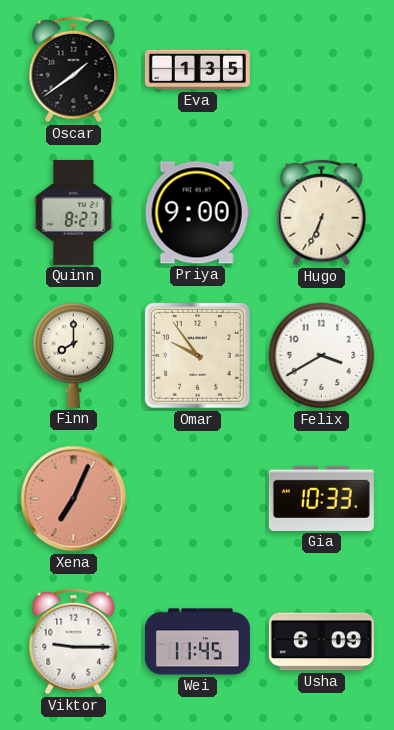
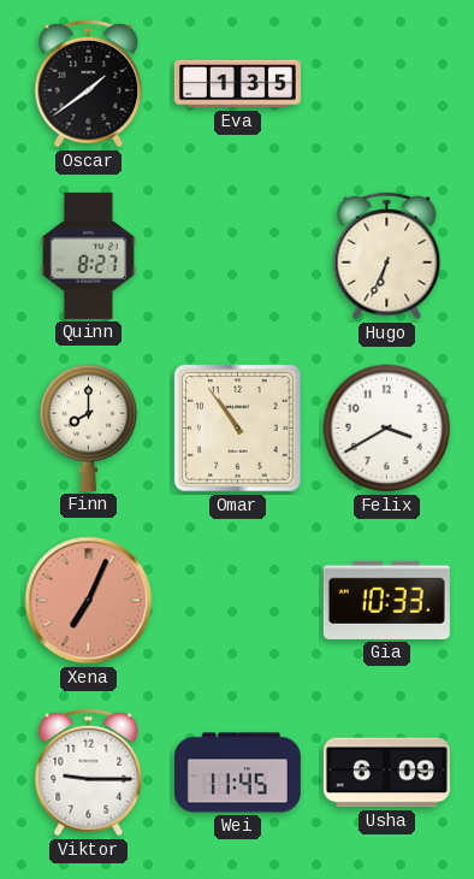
Priya: 9:00 -> none (197, 213)
Omar: 9:54 -> 10:54 (238, 429)
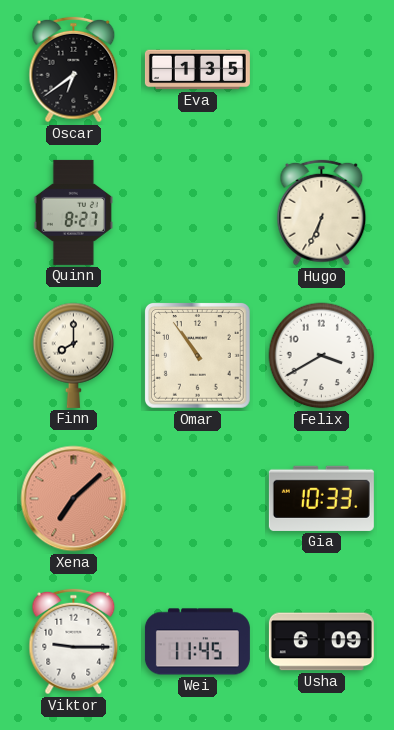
Oscar: 1:39 -> 6:39 (74, 70)
Xena: 7:04 -> 7:08 (74, 499)
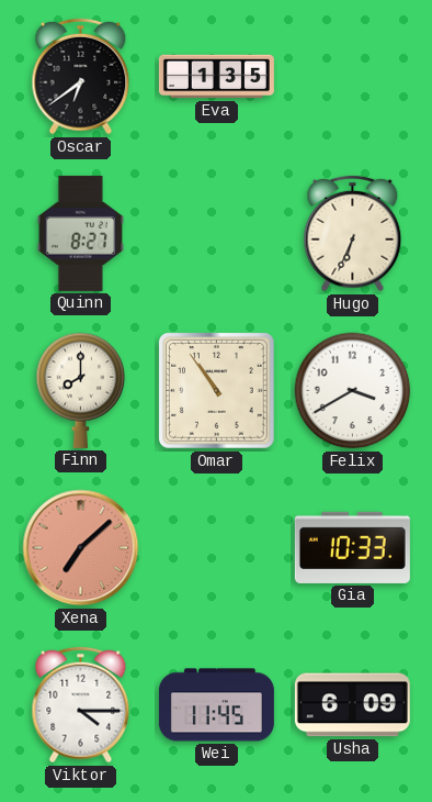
Viktor: 9:15 -> 4:15 (81, 705)
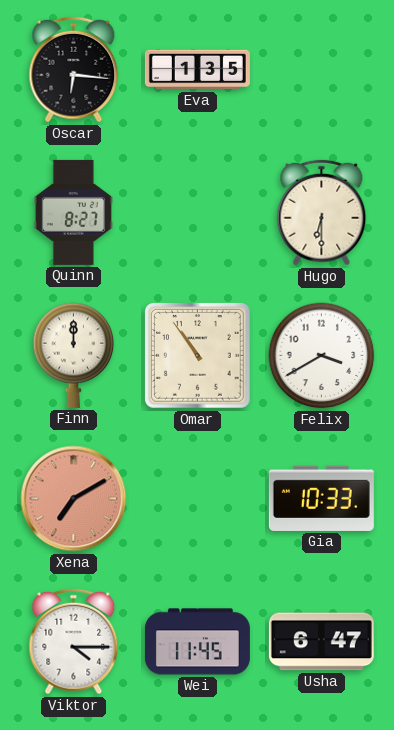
Oscar: 6:39 -> 6:16 (74, 70)
Hugo: 6:34 -> 6:30 (322, 213)
Finn: 8:00 -> 12:00 (74, 355)
Xena: 7:08 -> 7:10 (74, 499)
Usha: 6:09 -> 6:47 (321, 642)
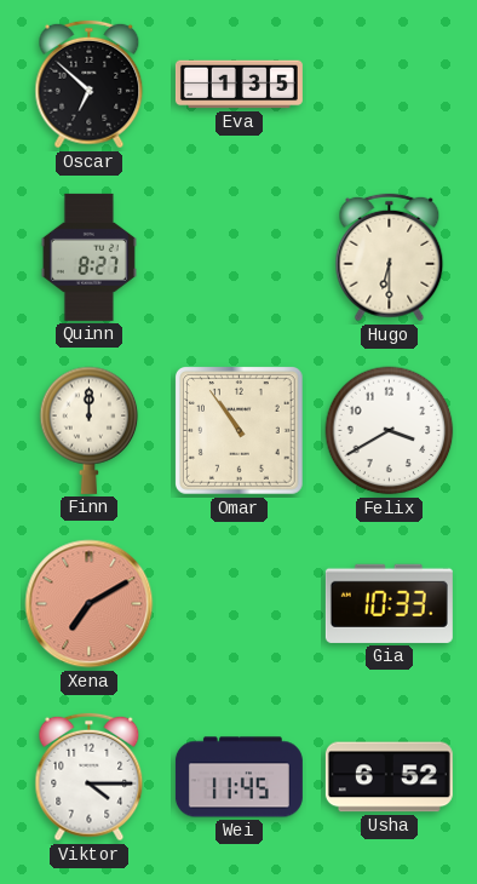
Oscar: 6:16 -> 6:52 (90, 85)
Usha: 6:47 -> 6:52 (389, 777)
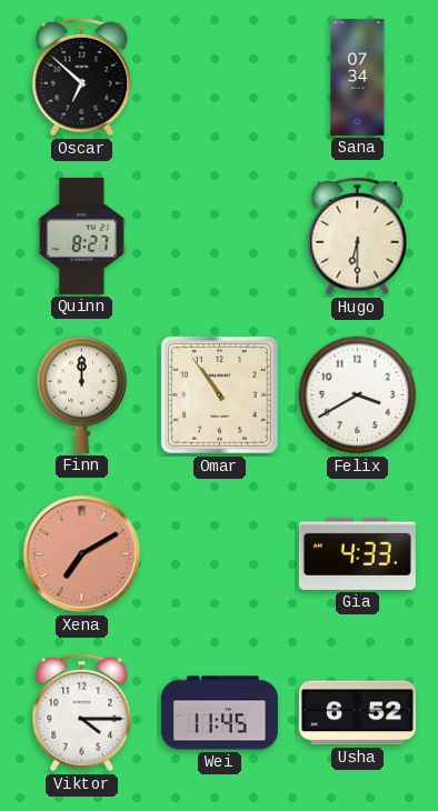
Eva: 1:35 -> none (238, 85)
Sana: none -> 07:34 (358, 77)
Gia: 10:33 -> 4:33 (357, 553)
